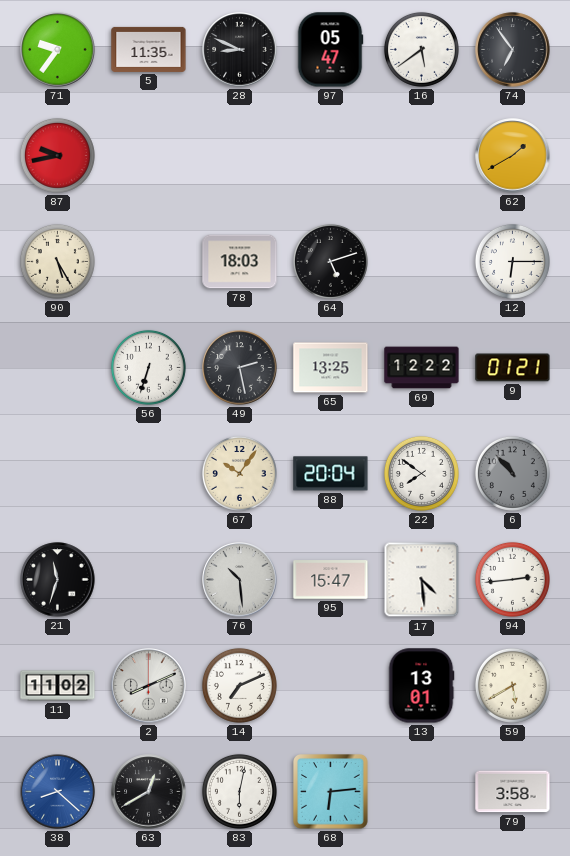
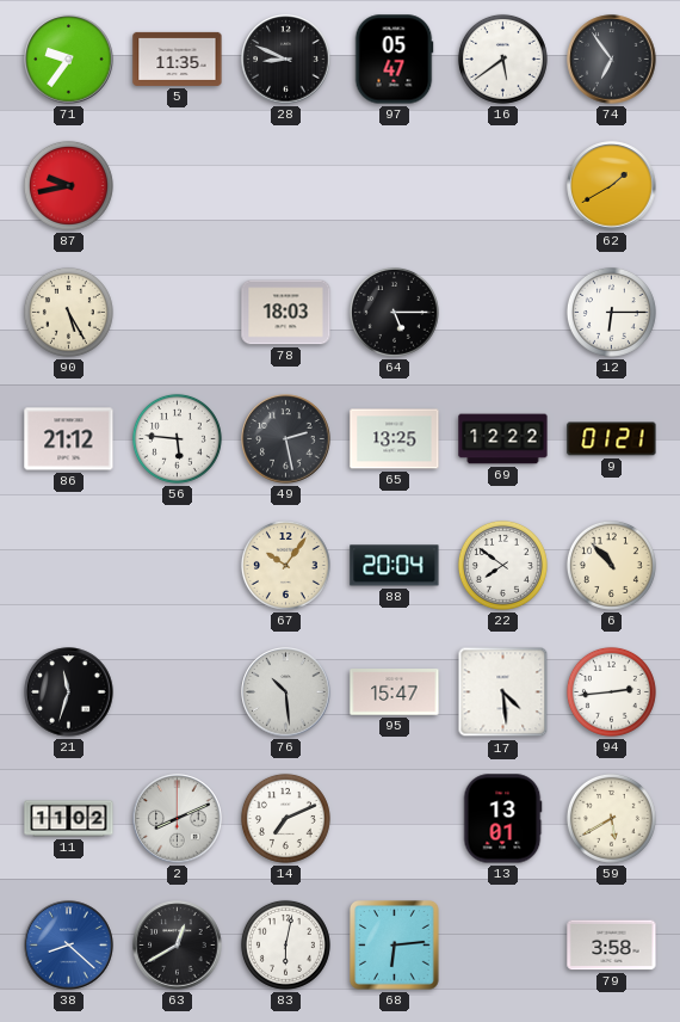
64: 5:12 -> 5:15 (394, 312)
86: none -> 21:12 (69, 439)
56: 6:33 -> 5:46 (177, 438)
6 dial: grey -> cream (611, 565)
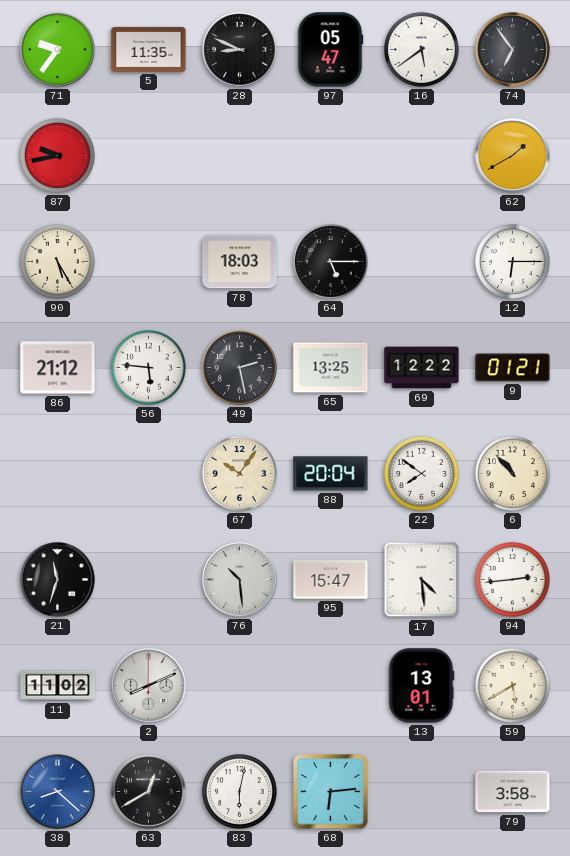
14: 7:11 -> none (285, 818)
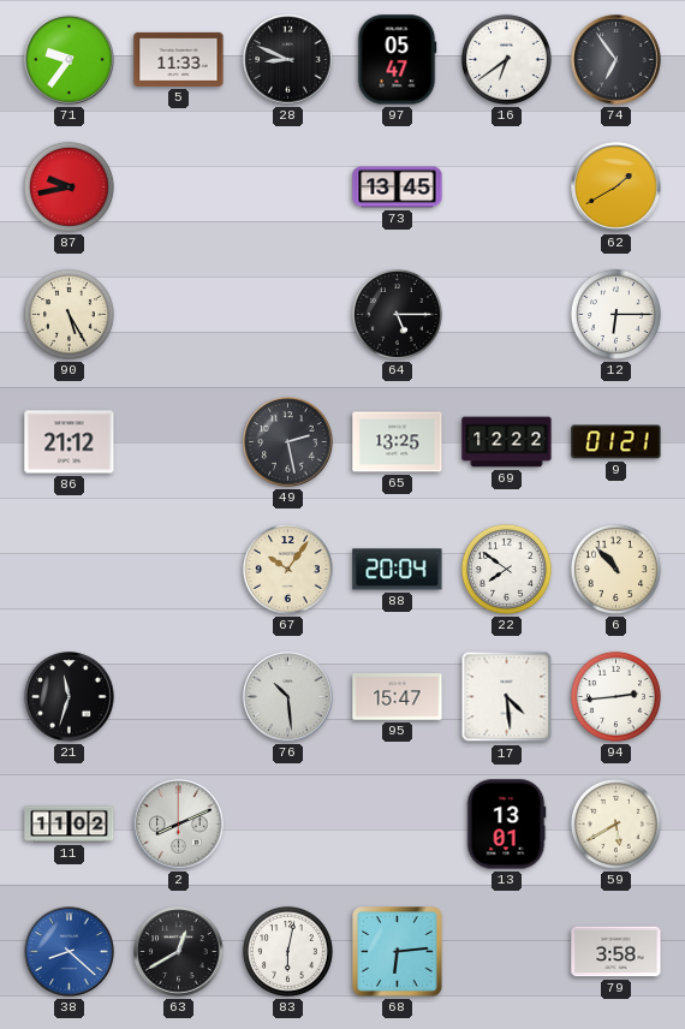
5: 11:35 -> 11:33 (179, 59)
16: 5:39 -> 6:39 (506, 59)
73: none -> 13:45 (398, 188)
78: 18:03 -> none (240, 262)
56: 5:46 -> none (148, 367)
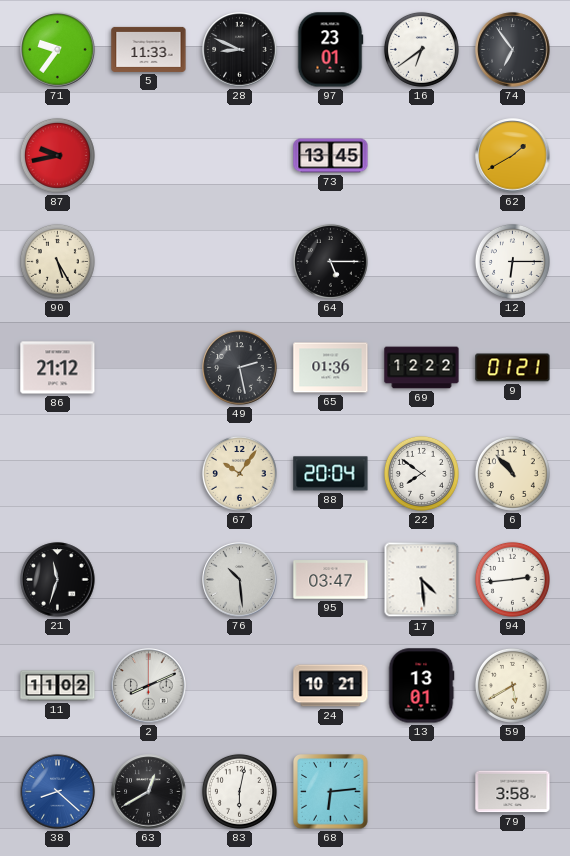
97: 05:47 -> 23:01 (330, 50)
65: 13:25 -> 01:36 (331, 368)
95: 15:47 -> 03:47 (331, 580)
24: none -> 10:21 (331, 686)
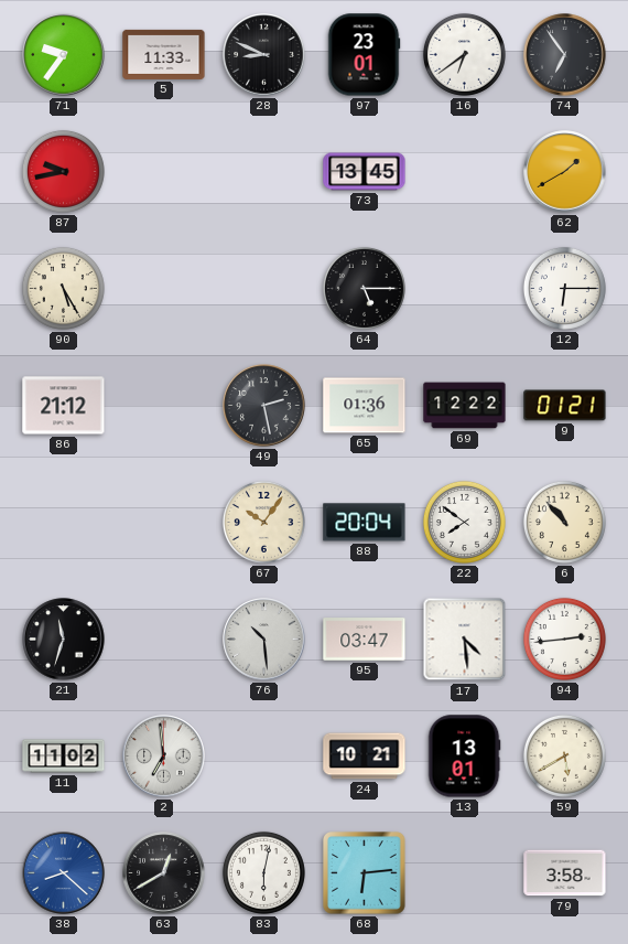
2: 8:11 -> 6:59 (164, 757)
